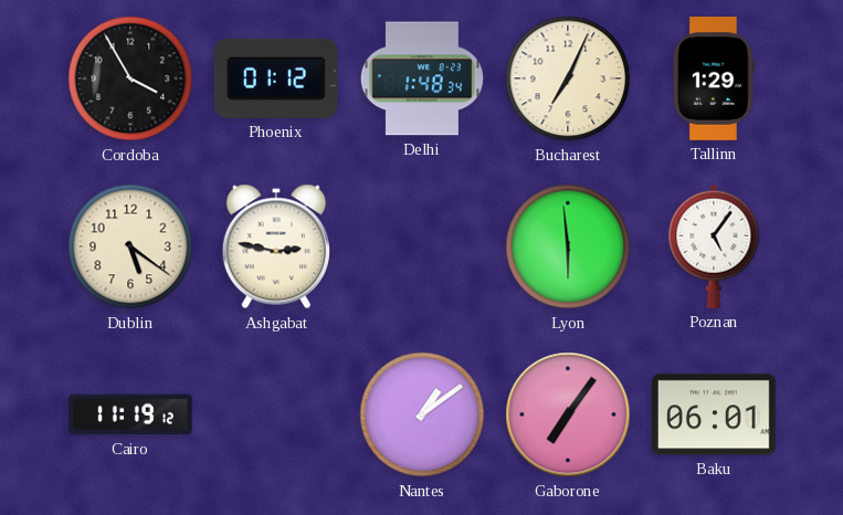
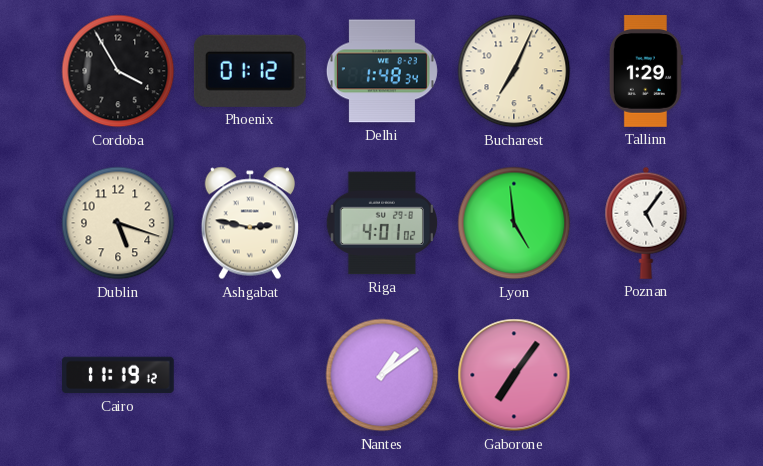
Dublin: 5:21 -> 5:18 (118, 223)
Riga: none -> 4:01 (381, 223)
Lyon: 5:59 -> 4:59 (514, 223)
Baku: 06:01 -> none (715, 414)
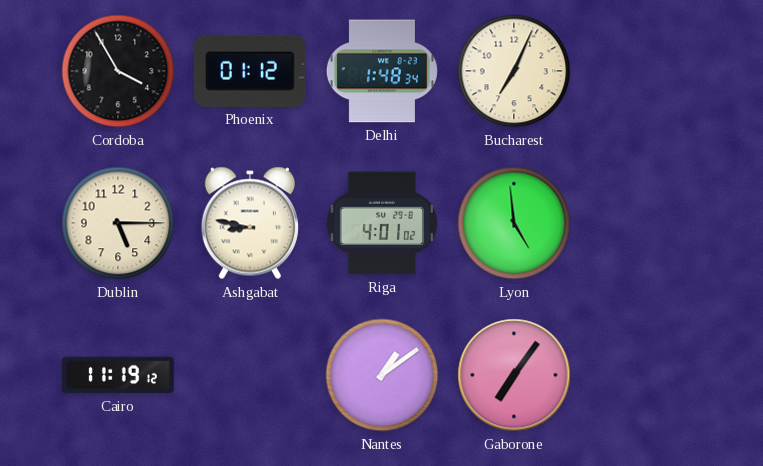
Tallinn: 1:29 -> none (646, 72)
Dublin: 5:18 -> 5:15 (118, 223)
Ashgabat: 2:47 -> 8:47 (250, 223)
Poznan: 5:06 -> none (646, 223)
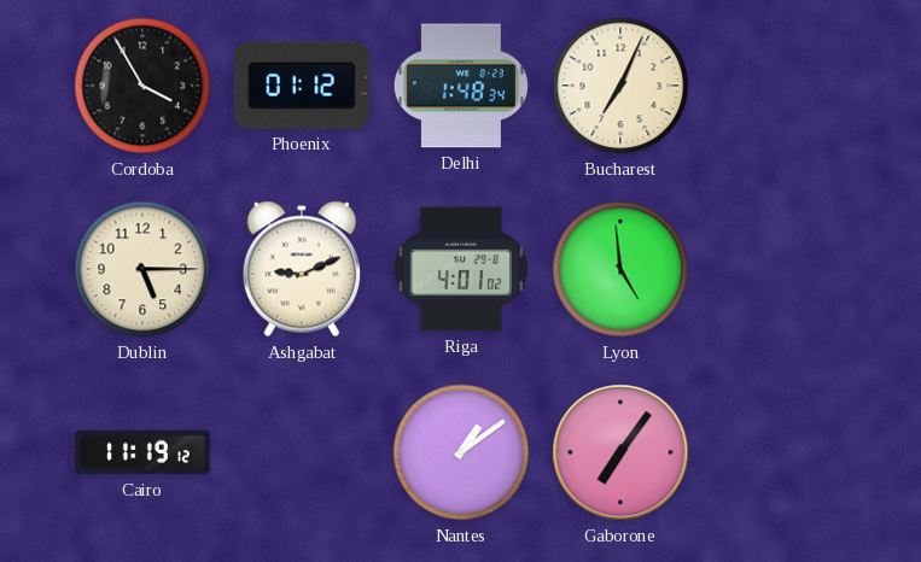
Ashgabat: 8:47 -> 9:11 (302, 269)
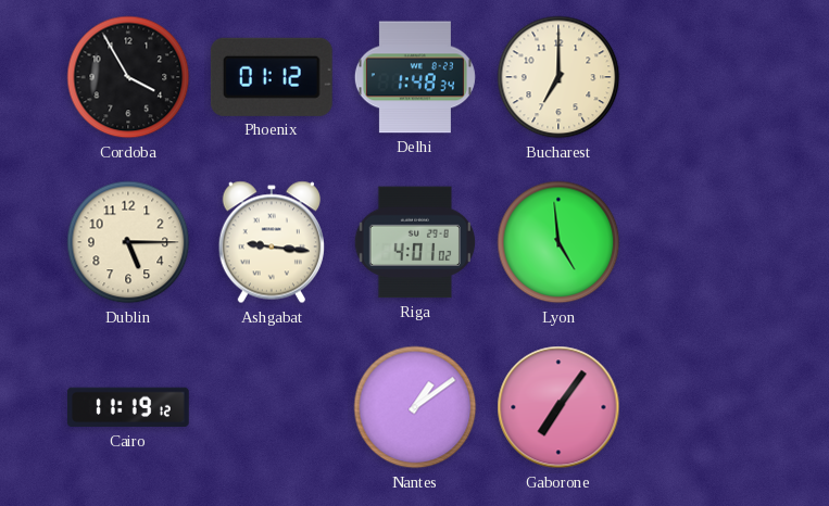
Bucharest: 7:04 -> 7:00 (558, 77)
Ashgabat: 9:11 -> 9:16 (272, 242)
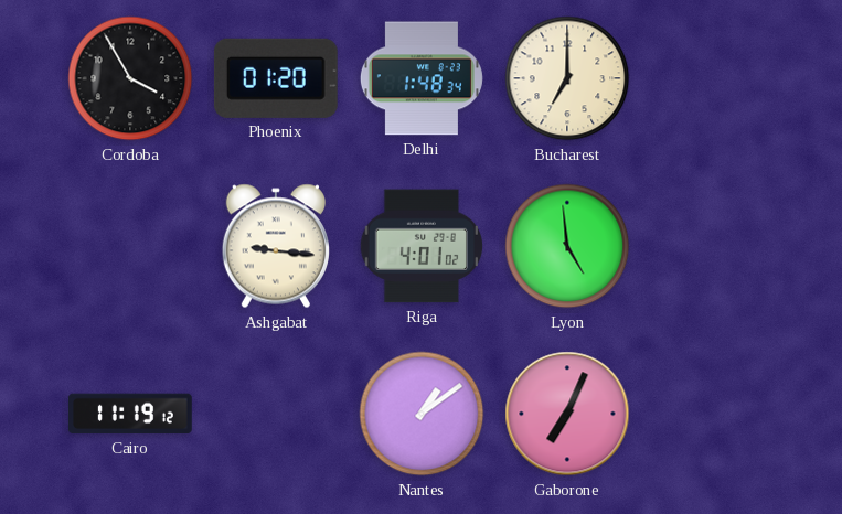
Phoenix: 01:12 -> 01:20 (276, 78)
Dublin: 5:15 -> none (128, 242)
Gaborone: 7:06 -> 7:04 (567, 414)
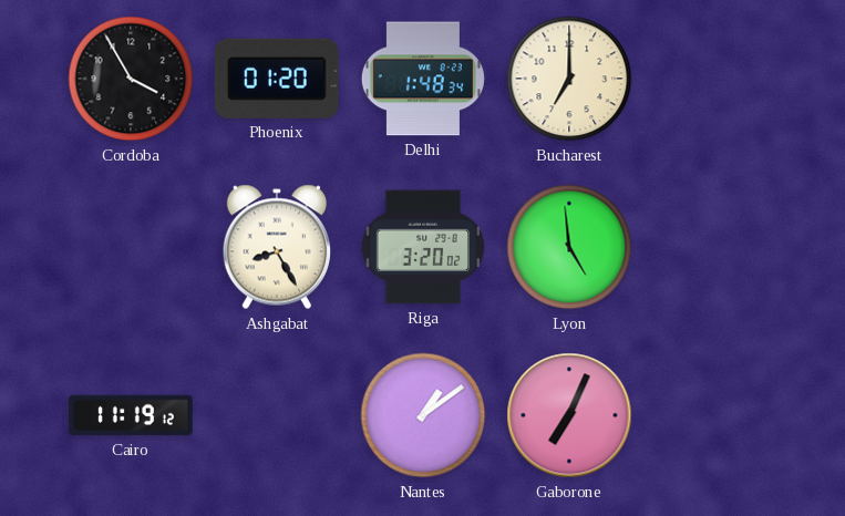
Ashgabat: 9:16 -> 8:25 (277, 247)
Riga: 4:01 -> 3:20 (422, 247)
